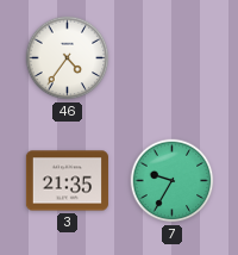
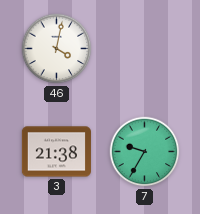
46: 4:36 -> 4:02 (57, 49)
3: 21:35 -> 21:38 (56, 152)
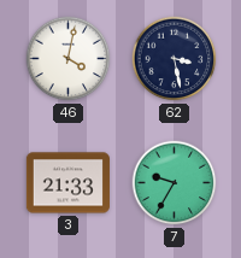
62: none -> 3:28 (175, 59)
3: 21:38 -> 21:33 (67, 183)
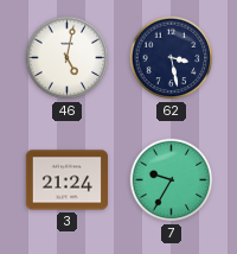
46: 4:02 -> 5:02 (68, 58)
3: 21:33 -> 21:24 (66, 180)
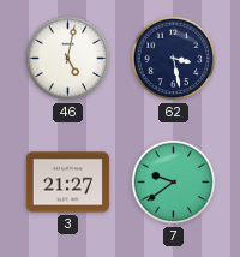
3: 21:24 -> 21:27 (67, 183)
7: 9:35 -> 9:39 (174, 183)
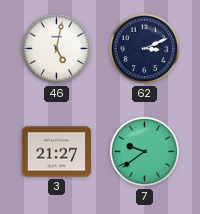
62: 3:28 -> 3:11 (145, 49)
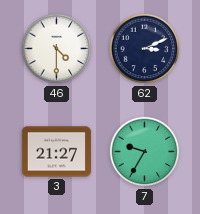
46: 5:02 -> 4:30 (57, 49)
7: 9:39 -> 9:35 (145, 152)
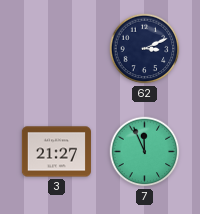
46: 4:30 -> none (57, 49)
7: 9:35 -> 11:56 (145, 152)
